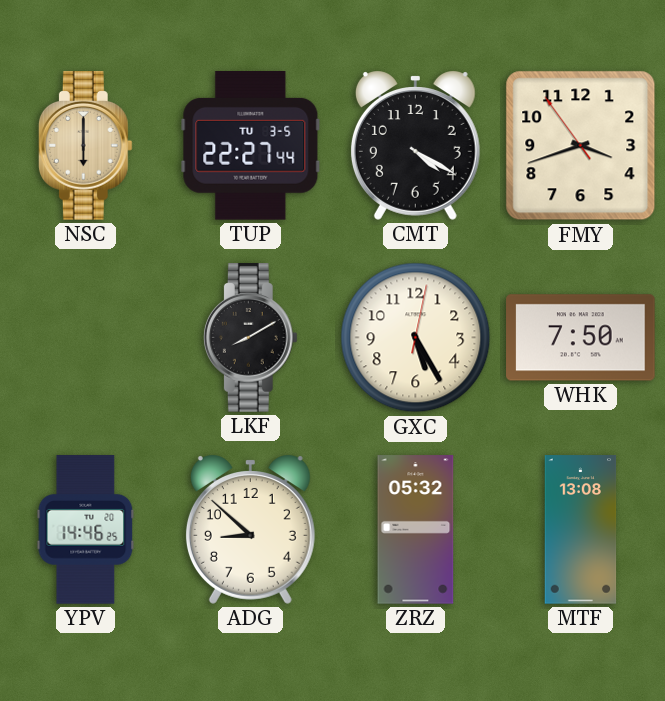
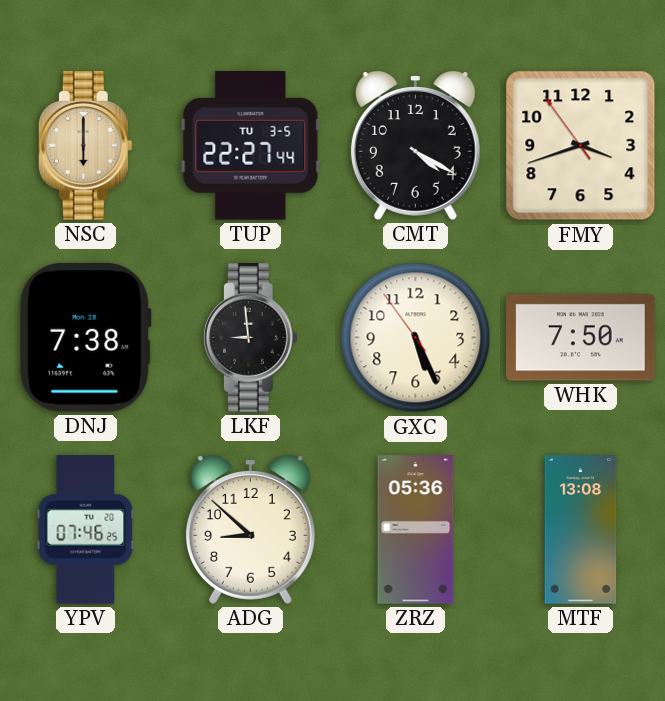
DNJ: none -> 7:38 (86, 337)
LKF: 8:10 -> 8:59 (250, 338)
GXC: 5:25:02 -> 5:25:54 (416, 338)
YPV: 14:46 -> 07:46 (86, 530)
ZRZ: 05:32 -> 05:36 (416, 530)
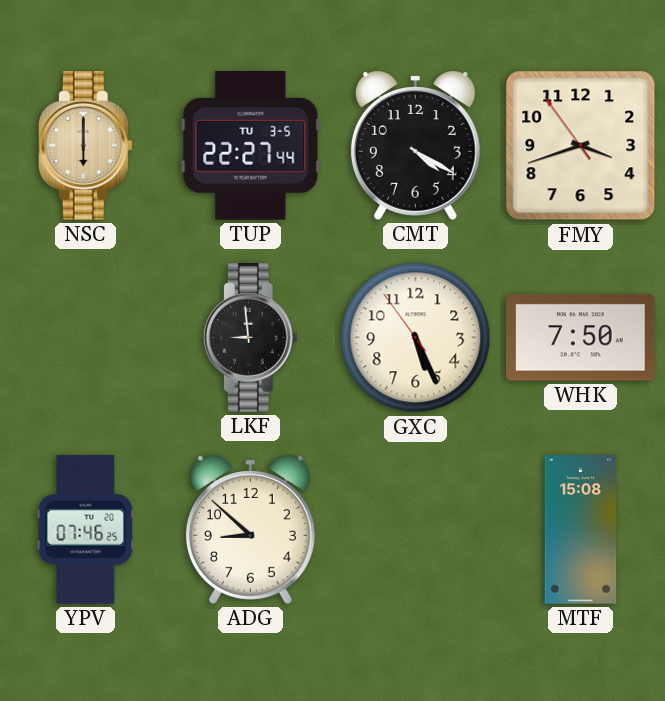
DNJ: 7:38 -> none (86, 337)
ZRZ: 05:36 -> none (416, 530)
MTF: 13:08 -> 15:08 (581, 530)
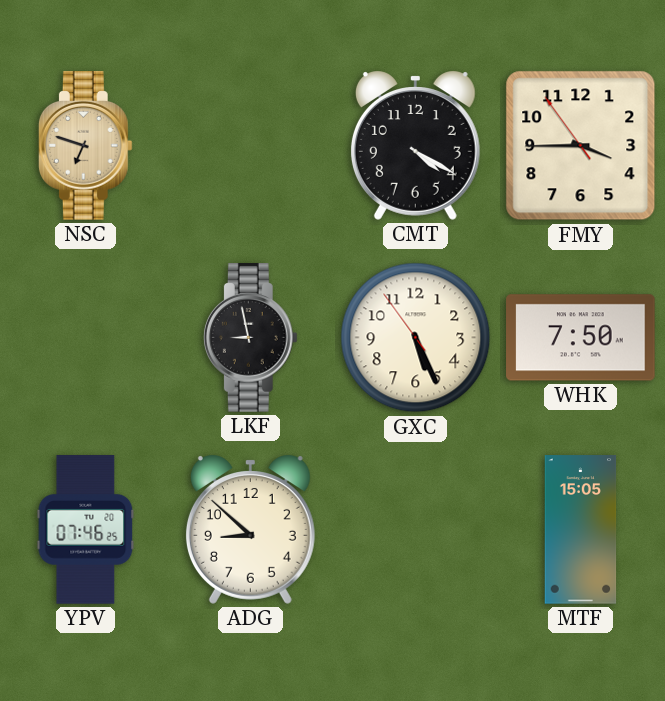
NSC: 6:00 -> 6:48 (85, 146)
TUP: 22:27 -> none (251, 146)
FMY: 3:41 -> 3:44 (581, 146)
LKF: 8:59 -> 8:58 (250, 338)
MTF: 15:08 -> 15:05 (581, 530)
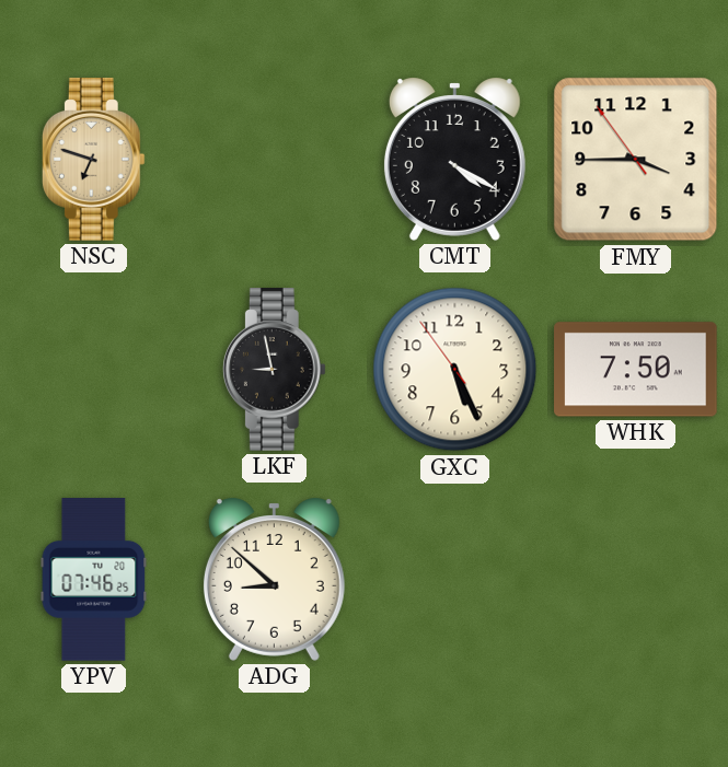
MTF: 15:05 -> none (581, 530)
